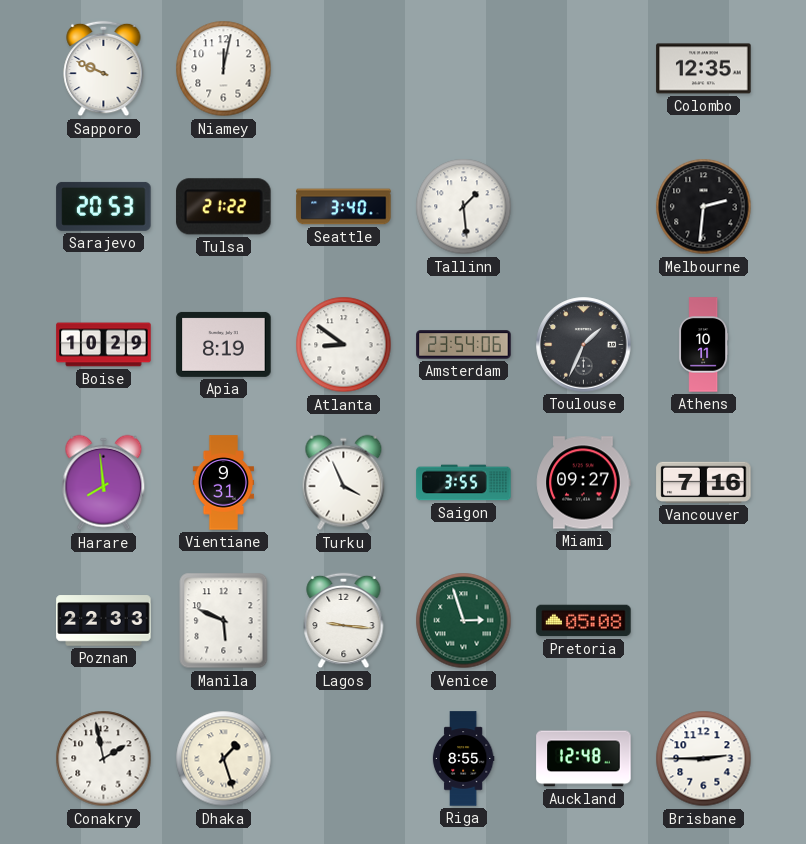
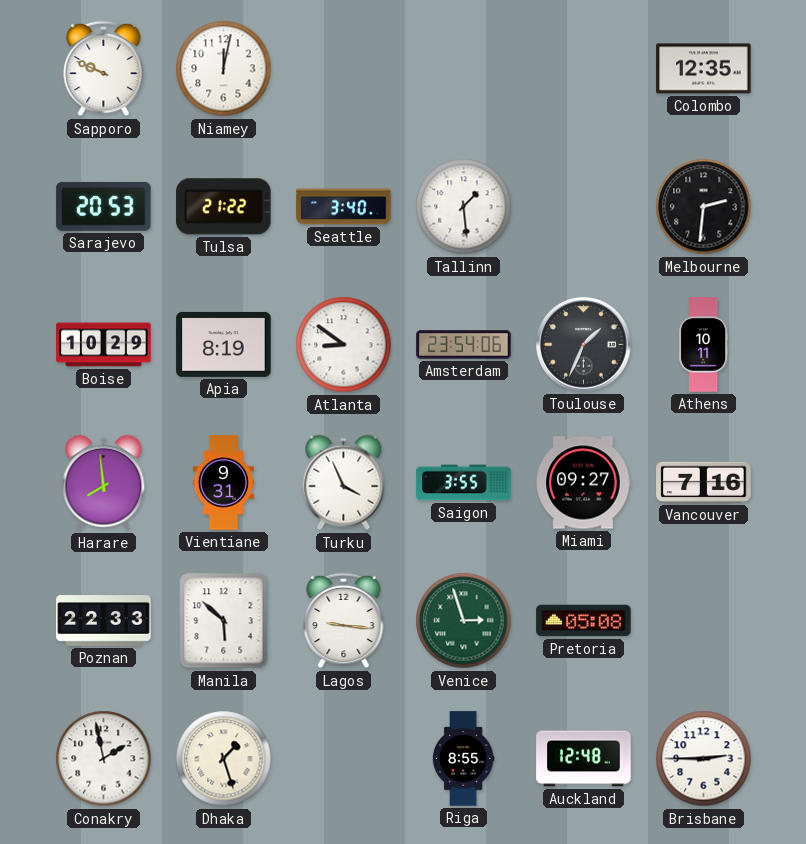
Manila: 5:49 -> 5:52 (224, 621)
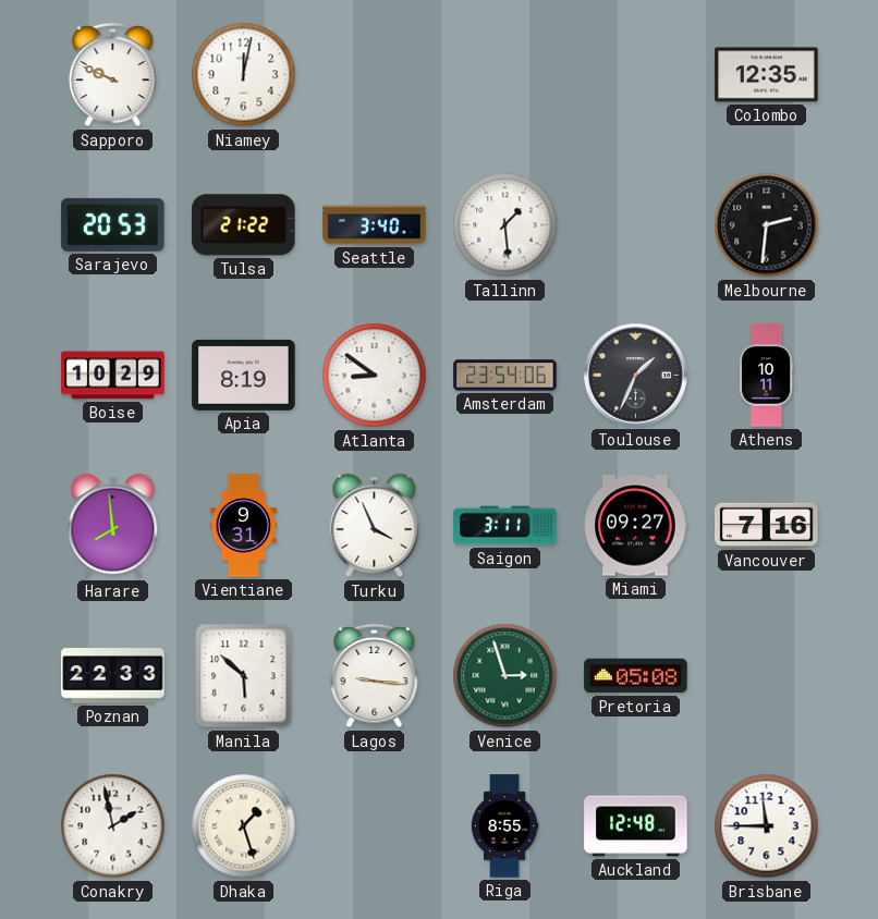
Saigon: 3:55 -> 3:11 (505, 526)
Brisbane: 2:45 -> 11:45 (767, 826)
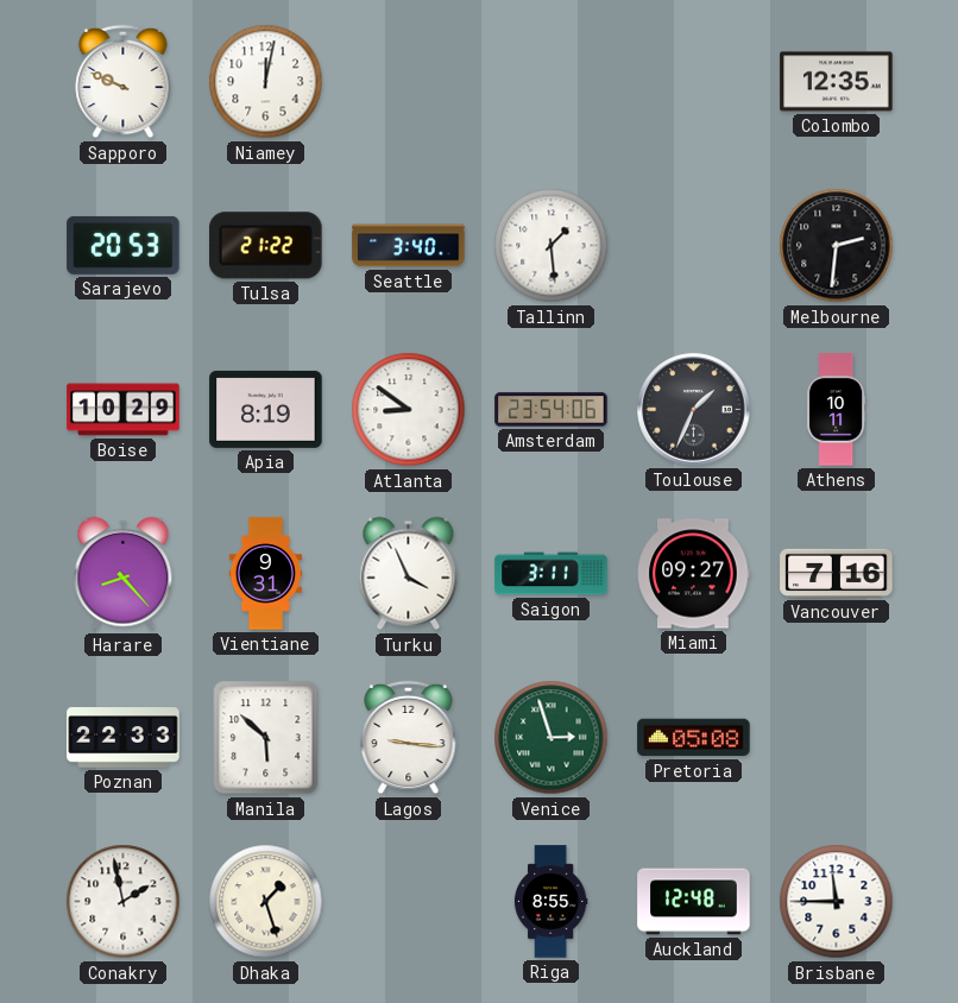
Harare: 7:59 -> 8:23 (124, 574)
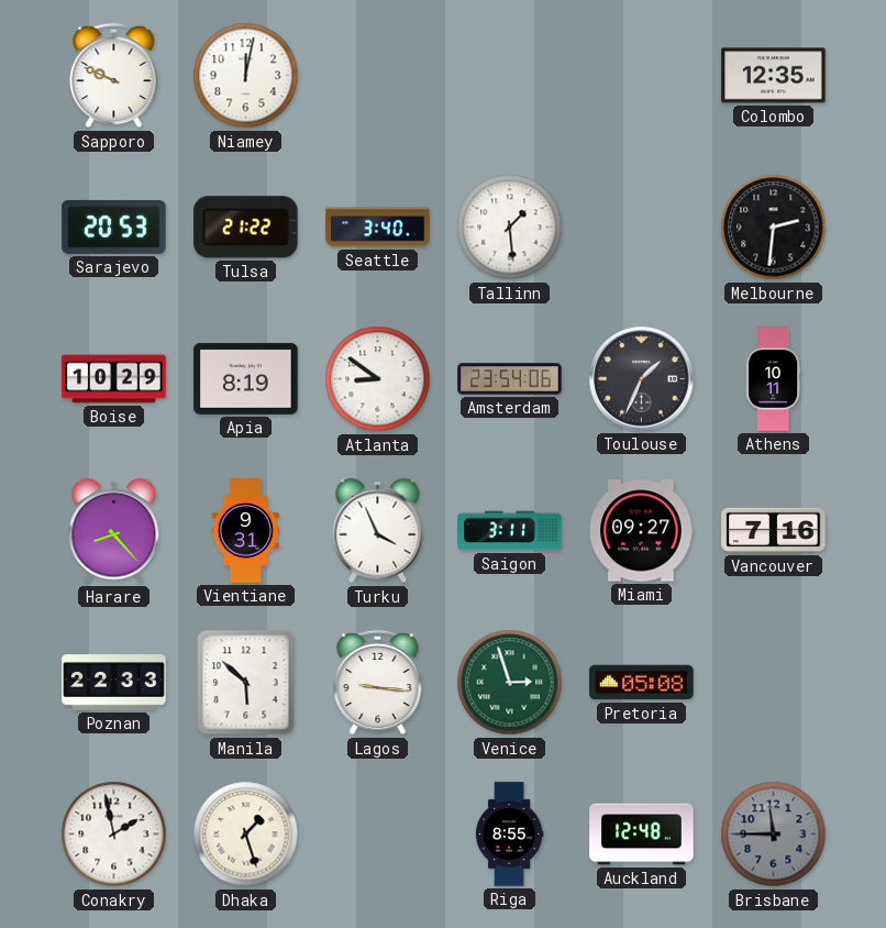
Brisbane dial: white -> grey (774, 835)
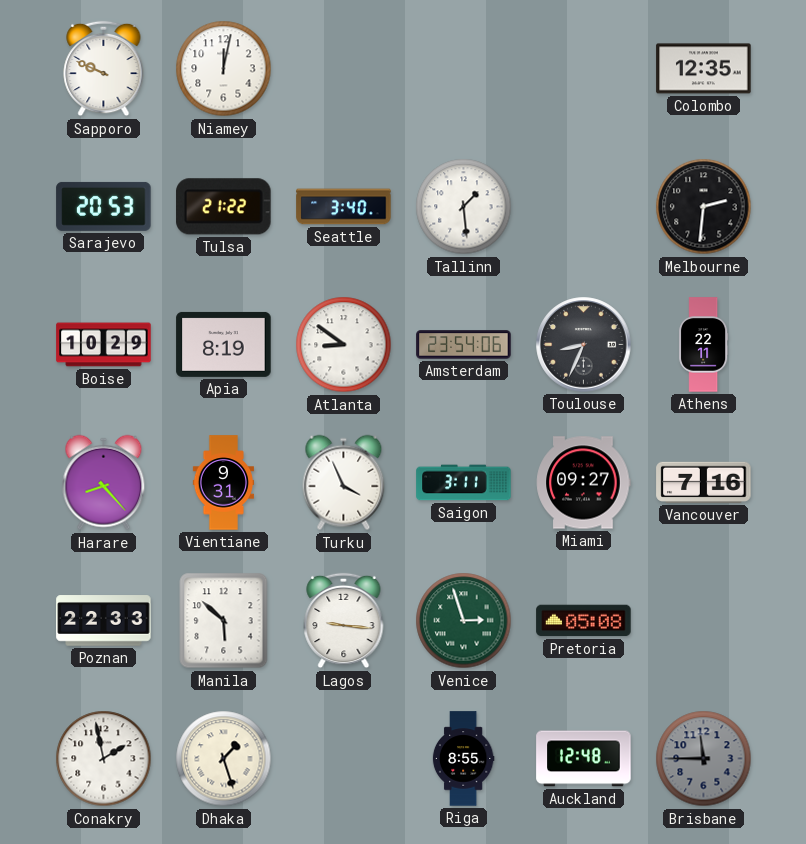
Toulouse: 1:34 -> 8:34 (584, 345)
Athens: 10:11 -> 22:11 (703, 345)
